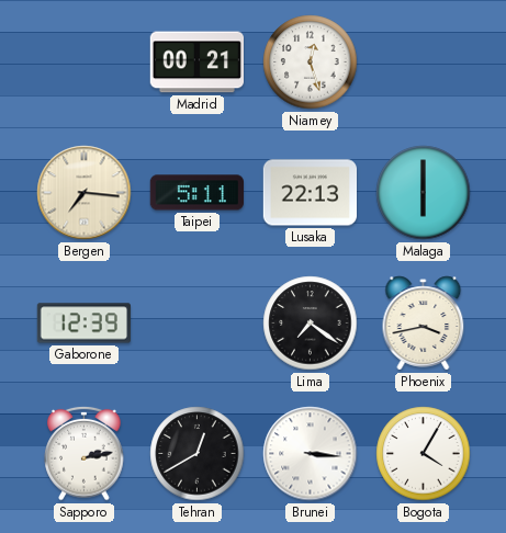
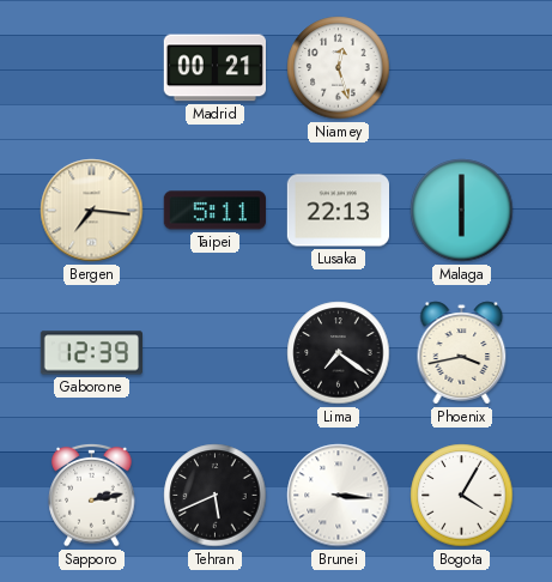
Tehran: 12:40 -> 5:41 (216, 496)
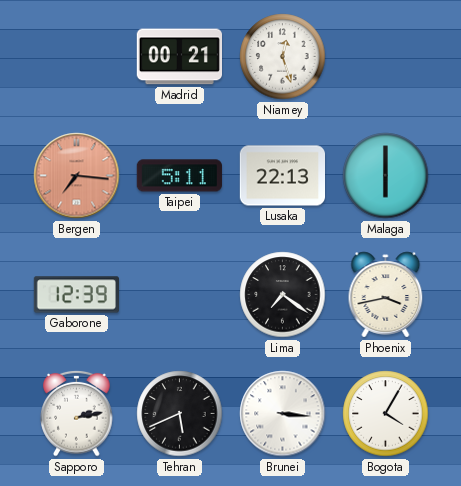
Bergen dial: cream -> salmon (77, 176)
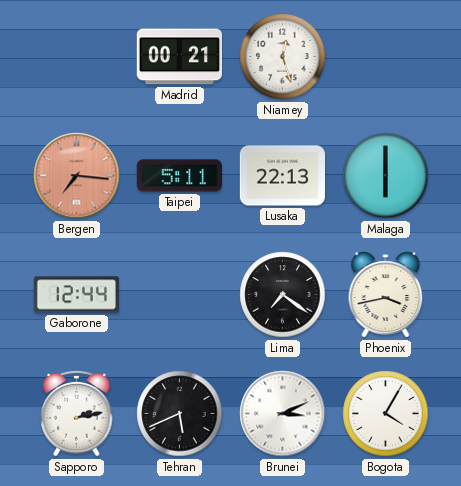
Gaborone: 12:39 -> 12:44 (76, 295)
Brunei: 3:16 -> 3:11 (283, 414)
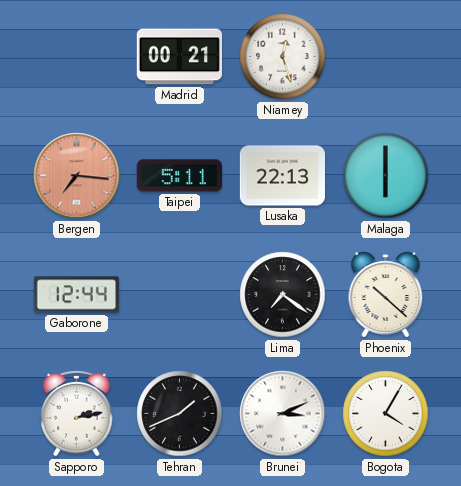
Phoenix: 3:43 -> 10:22 (386, 295)
Tehran: 5:41 -> 1:41 (180, 414)
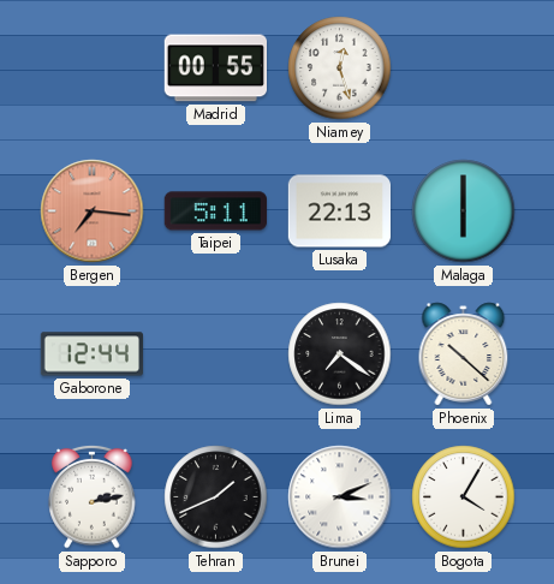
Madrid: 00:21 -> 00:55 (215, 68)
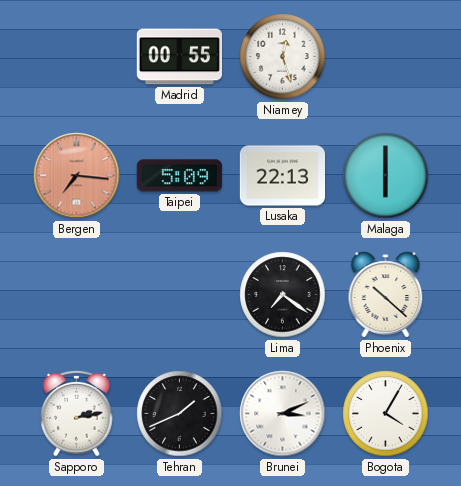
Taipei: 5:11 -> 5:09 (179, 176)
Gaborone: 12:44 -> none (91, 354)
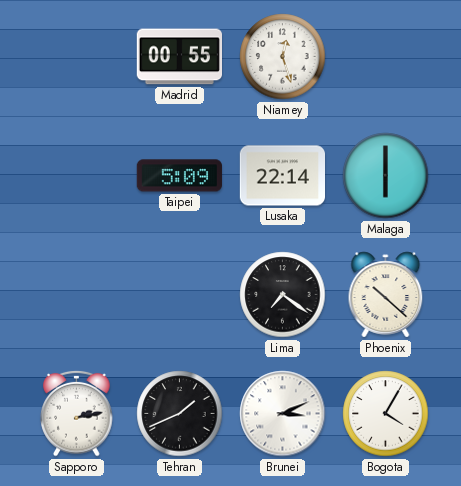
Bergen: 7:16 -> none (77, 176)
Lusaka: 22:13 -> 22:14 (282, 176)
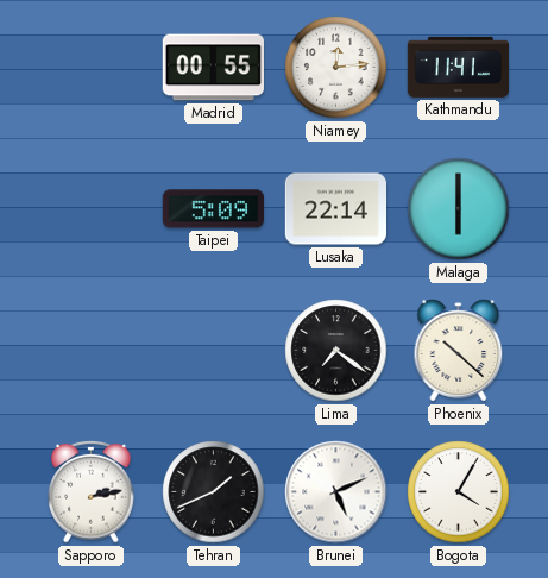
Niamey: 12:27 -> 12:14 (336, 68)
Kathmandu: none -> 11:41 (458, 67)
Brunei: 3:11 -> 5:11 (336, 492)
